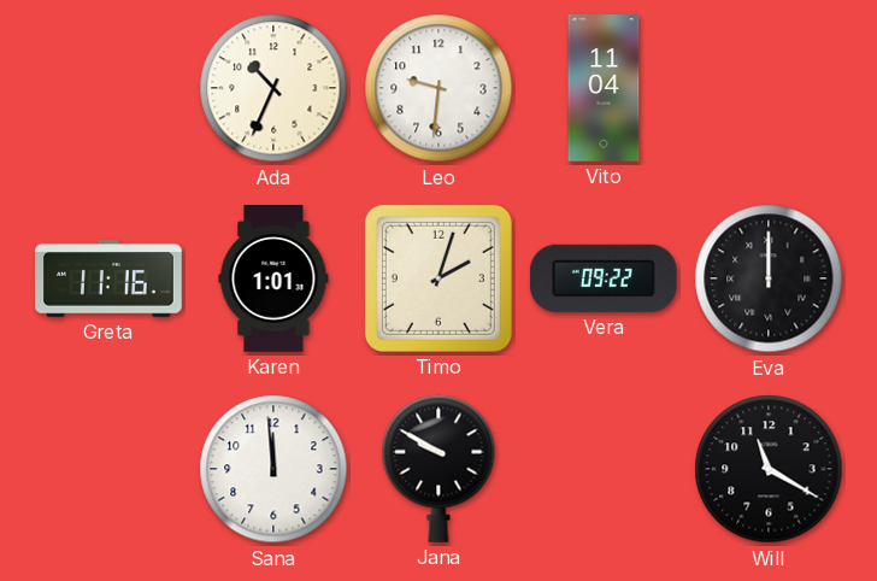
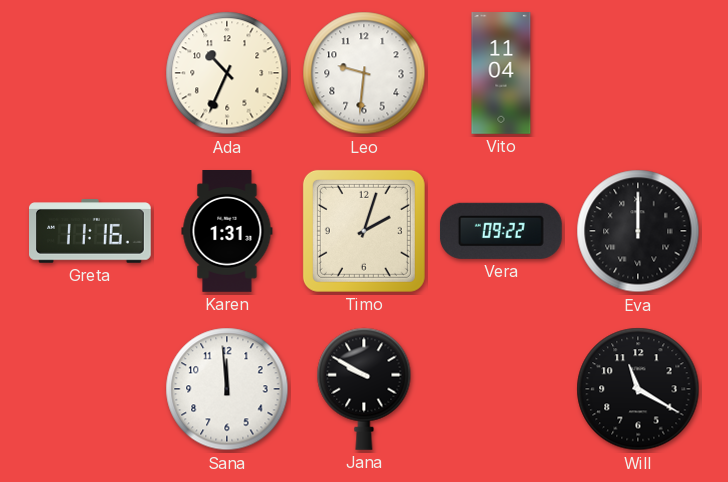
Karen: 1:01 -> 1:31 (227, 232)
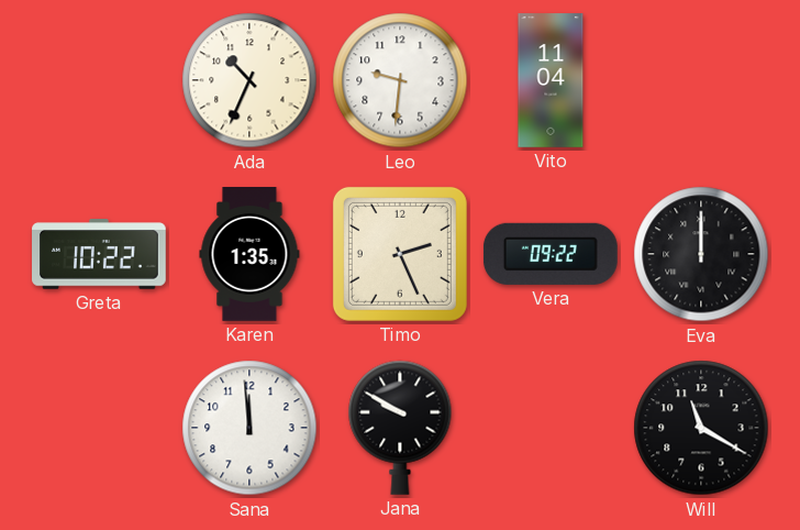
Greta: 11:16 -> 10:22 (100, 254)
Karen: 1:31 -> 1:35 (249, 255)
Timo: 2:03 -> 2:26 (400, 254)
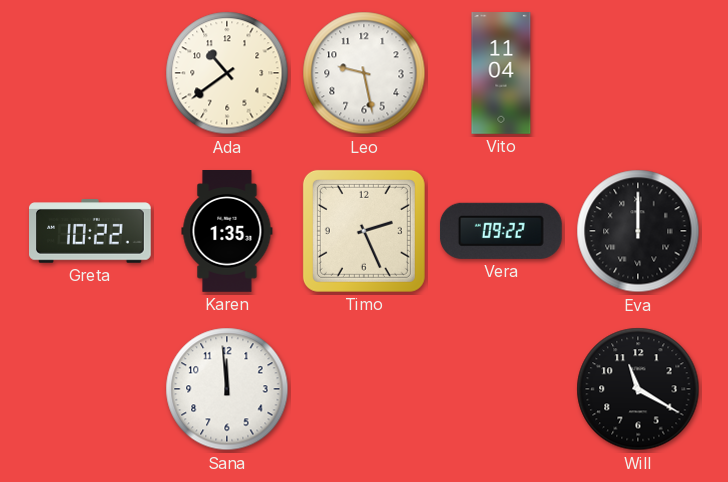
Ada: 10:34 -> 10:39 (227, 73)
Leo: 9:31 -> 9:28 (364, 73)
Jana: 9:50 -> none (400, 428)
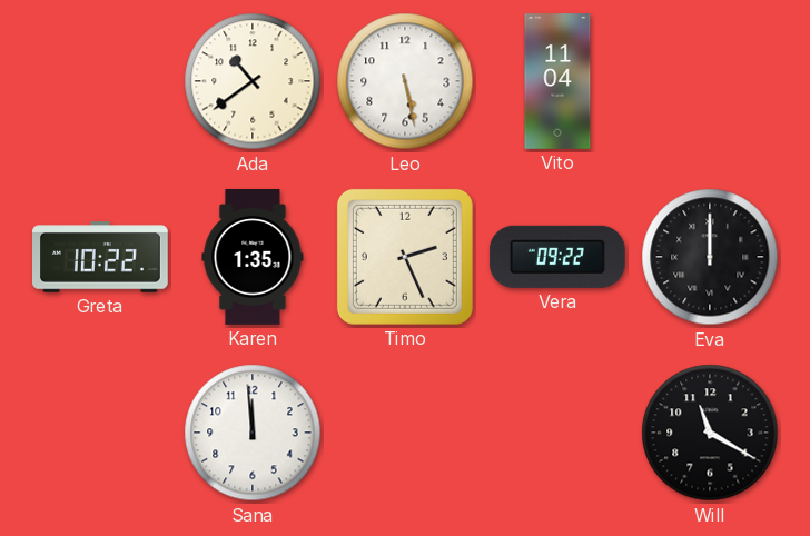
Leo: 9:28 -> 5:28 (405, 81)
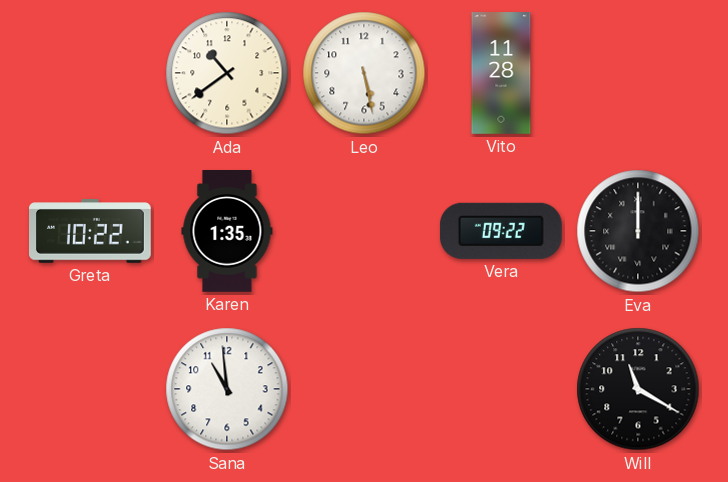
Vito: 11:04 -> 11:28 (501, 73)
Timo: 2:26 -> none (405, 257)
Sana: 11:59 -> 10:59 (227, 389)
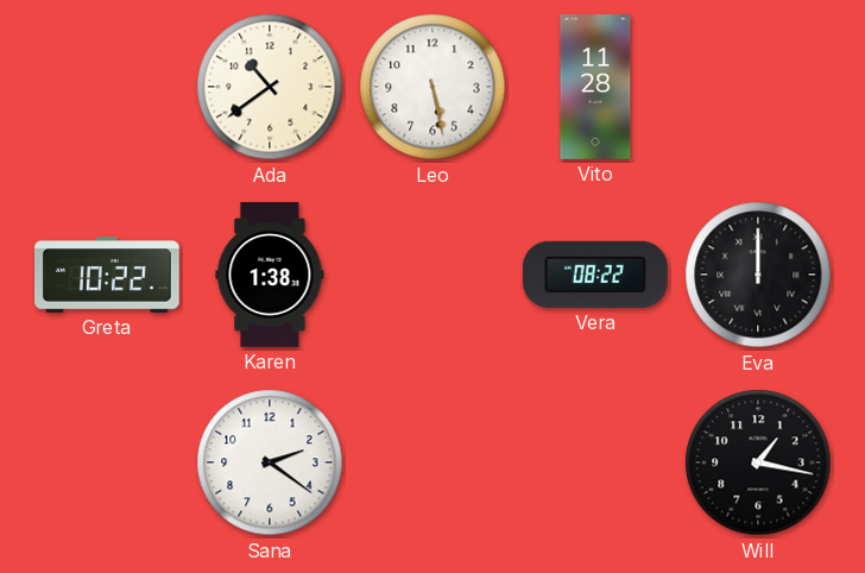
Karen: 1:35 -> 1:38 (270, 276)
Vera: 09:22 -> 08:22 (595, 275)
Sana: 10:59 -> 2:21 (270, 462)
Will: 11:20 -> 1:17 (758, 462)
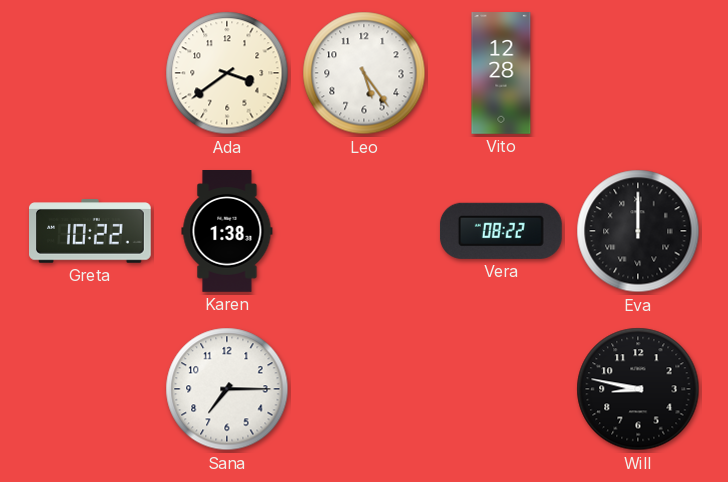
Ada: 10:39 -> 3:39 (227, 73)
Leo: 5:28 -> 5:24 (364, 73)
Vito: 11:28 -> 12:28 (501, 73)
Sana: 2:21 -> 7:15 (227, 389)
Will: 1:17 -> 8:47 (638, 389)
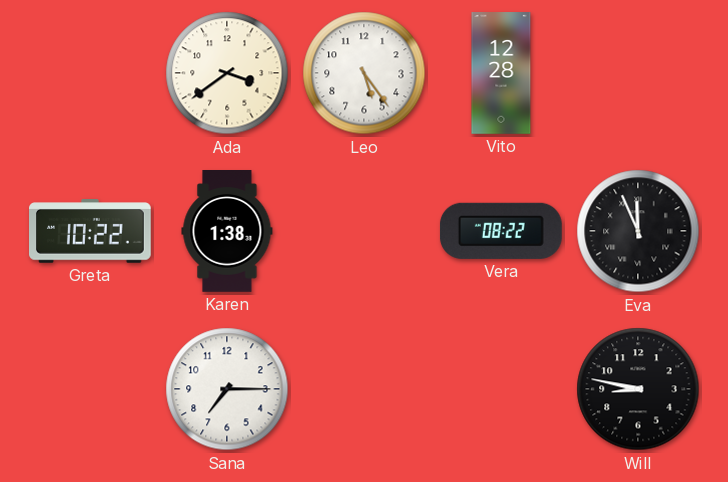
Eva: 12:00 -> 11:56 (638, 231)
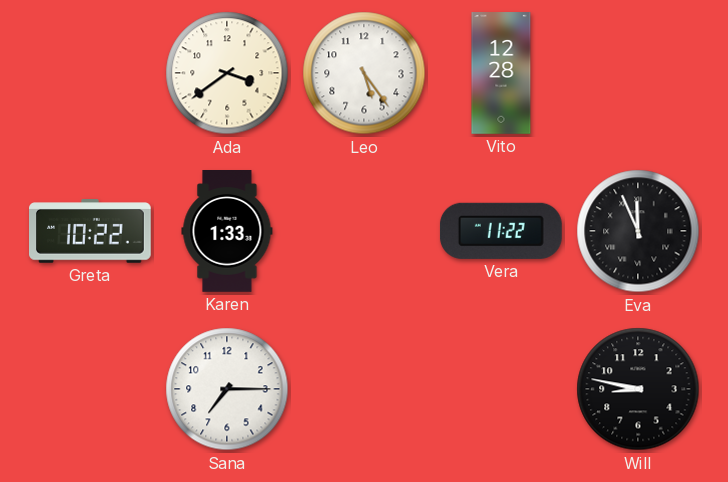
Karen: 1:38 -> 1:33 (227, 232)
Vera: 08:22 -> 11:22 (501, 231)
